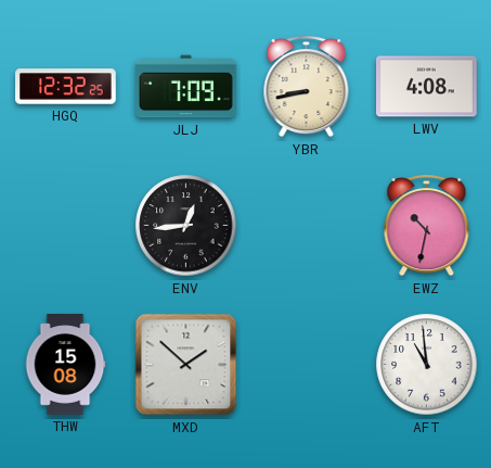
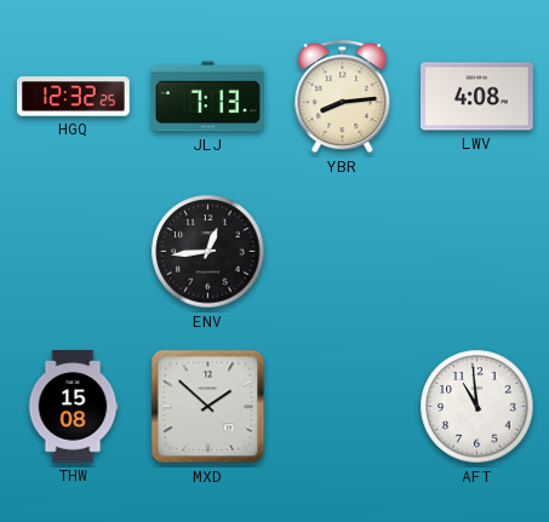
JLJ: 7:09 -> 7:13 (208, 97)
YBR: 8:43 -> 8:14 (343, 97)
EWZ: 10:32 -> none (427, 226)
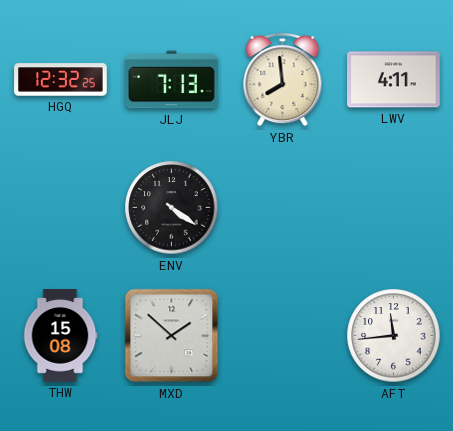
YBR: 8:14 -> 7:59 (283, 80)
LWV: 4:08 -> 4:11 (394, 80)
ENV: 12:44 -> 4:21 (172, 208)
AFT: 10:59 -> 11:44 (394, 336)
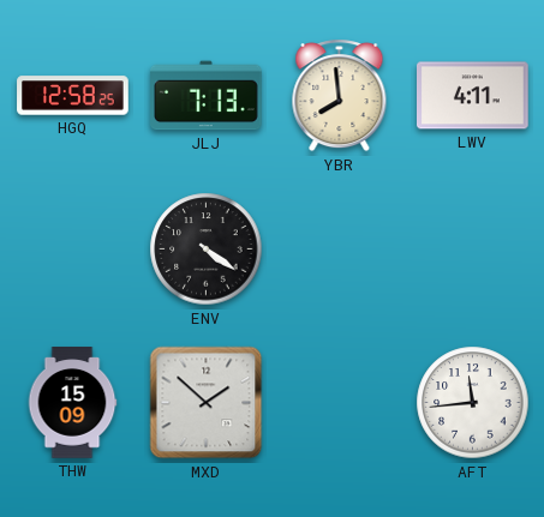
HGQ: 12:32 -> 12:58 (73, 96)
THW: 15:08 -> 15:09 (72, 403)
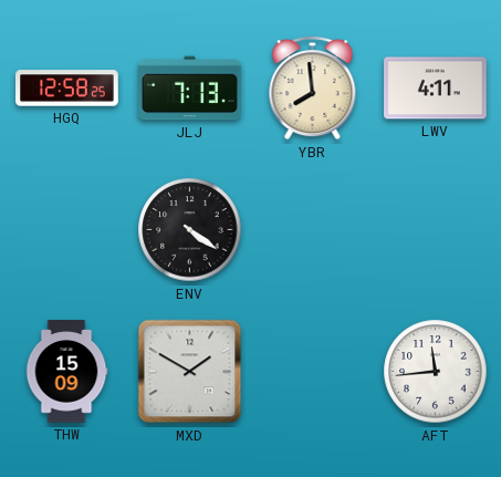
MXD: 1:52 -> 1:50 (190, 372)
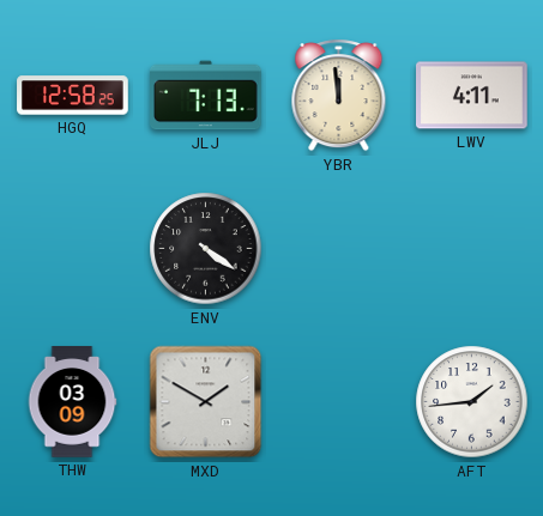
YBR: 7:59 -> 11:59 (339, 96)
THW: 15:09 -> 03:09 (72, 402)
AFT: 11:44 -> 1:44 (472, 402)
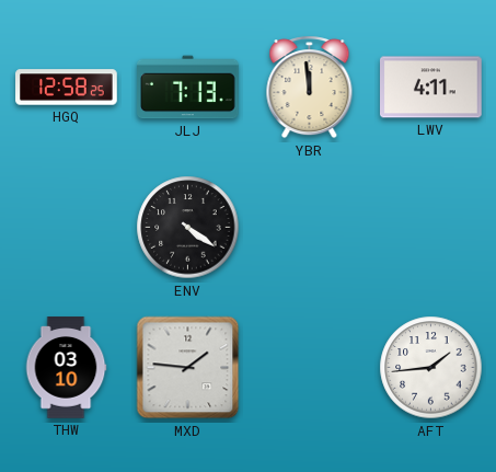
THW: 03:09 -> 03:10 (66, 368)
MXD: 1:50 -> 1:46 (188, 368)
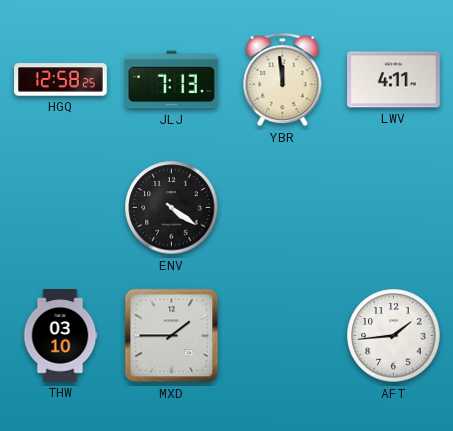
MXD: 1:46 -> 1:45 (172, 336)
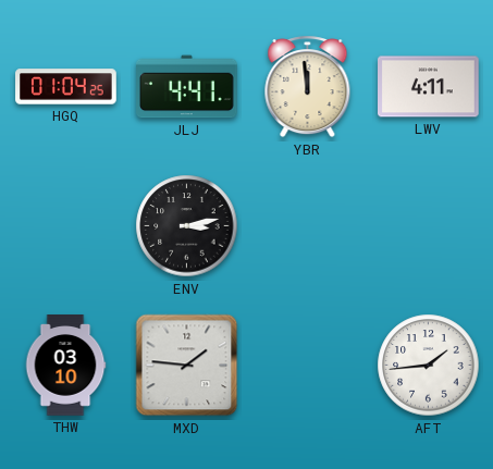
HGQ: 12:58 -> 01:04 (66, 87)
JLJ: 7:13 -> 4:41 (187, 87)
ENV: 4:21 -> 3:13 (187, 226)
MXD: 1:45 -> 1:46 (187, 366)
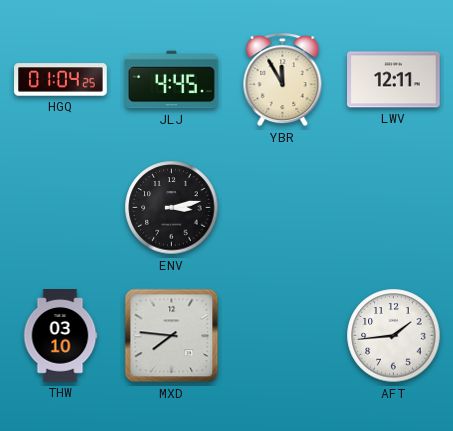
JLJ: 4:41 -> 4:45 (172, 80)
YBR: 11:59 -> 11:55 (283, 80)
LWV: 4:11 -> 12:11 (394, 80)
MXD: 1:46 -> 7:46 (172, 336)
